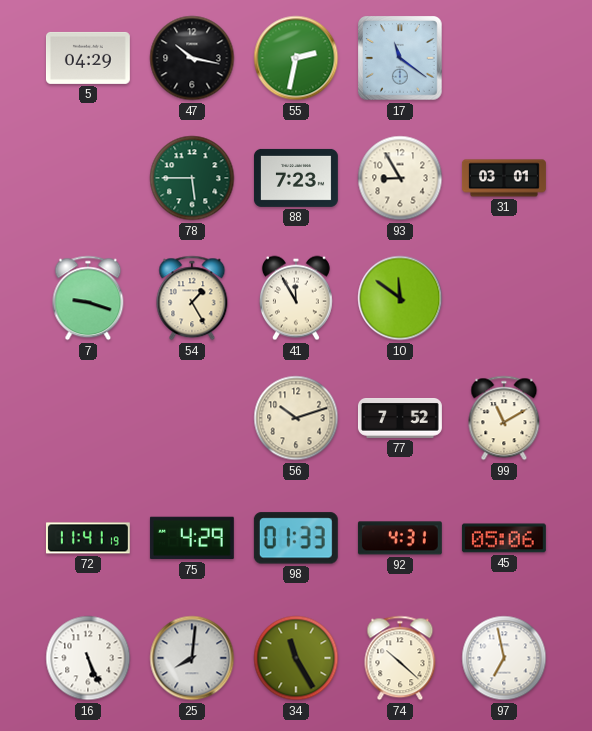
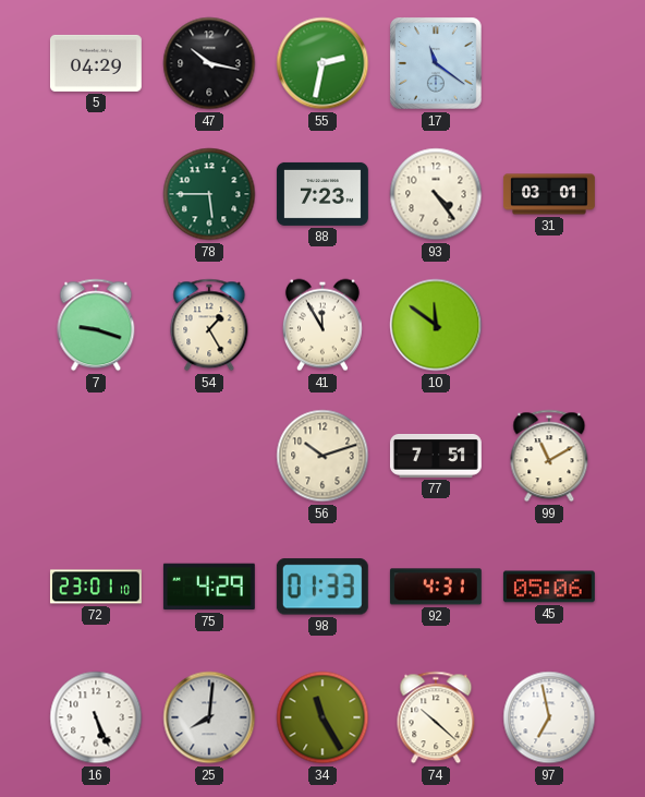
93: 8:55 -> 4:24 (436, 194)
77: 7:52 -> 7:51 (436, 457)
72: 11:41 -> 23:01 (96, 587)
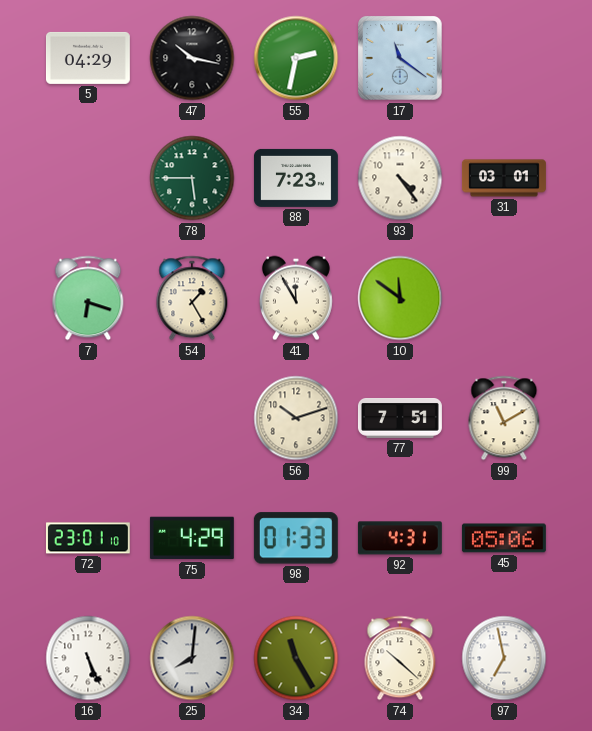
7: 9:18 -> 6:18 (88, 298)
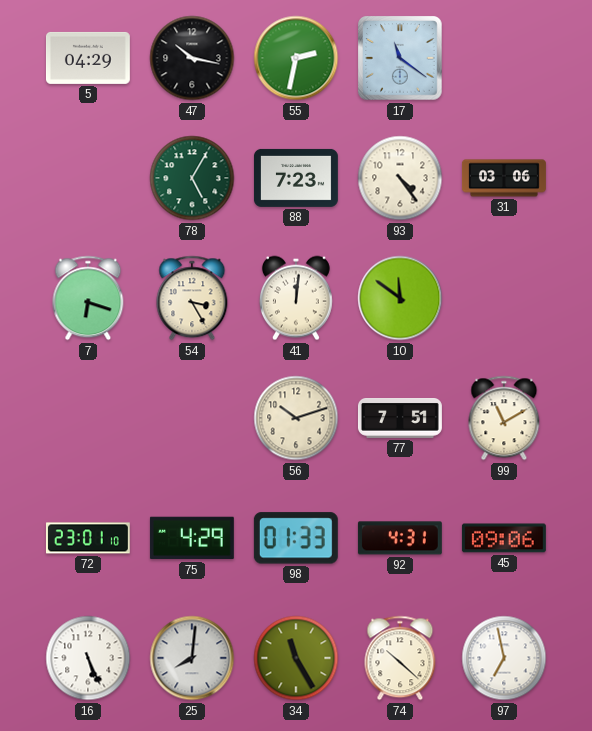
78: 5:45 -> 5:05 (192, 178)
31: 03:01 -> 03:06 (504, 178)
54: 1:25 -> 3:25 (192, 298)
41: 11:55 -> 12:01 (296, 298)
45: 05:06 -> 09:06 (504, 538)
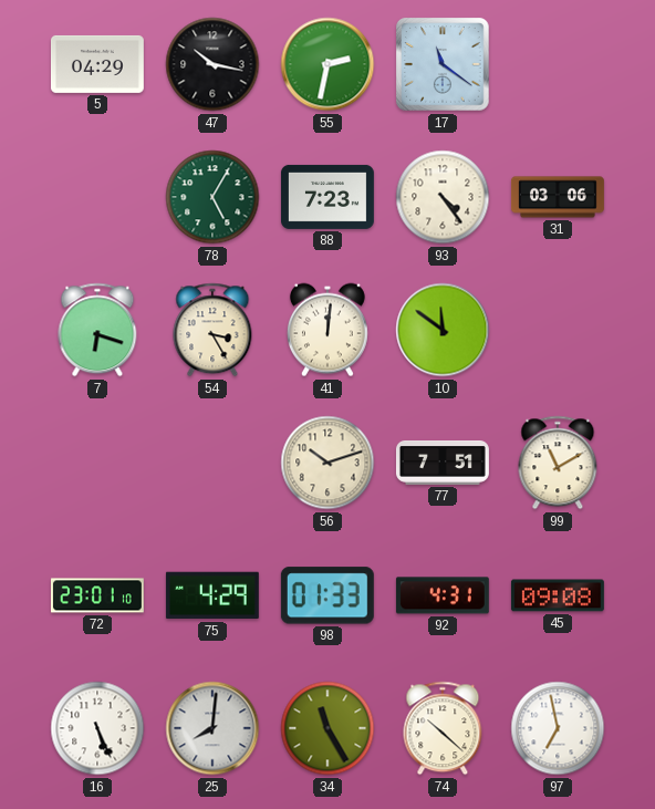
45: 09:06 -> 09:08 (558, 595)
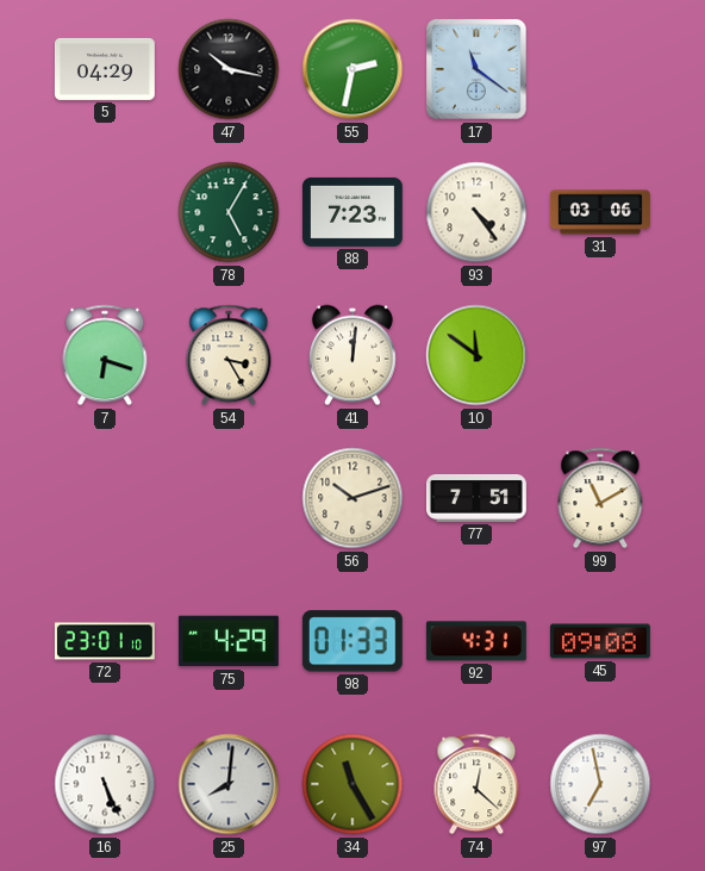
74: 10:22 -> 12:22 (476, 784)
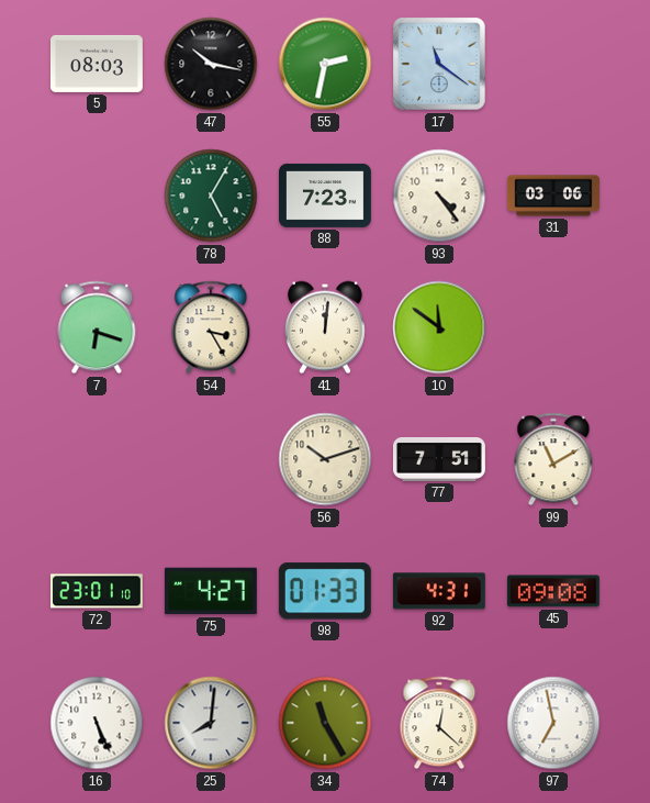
5: 04:29 -> 08:03 (97, 64)
75: 4:29 -> 4:27 (211, 591)
